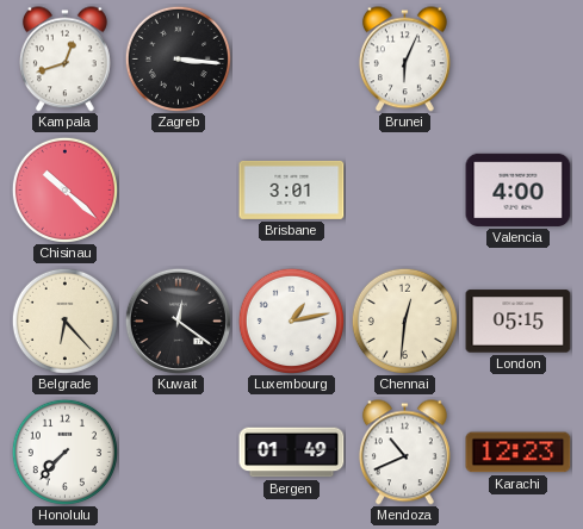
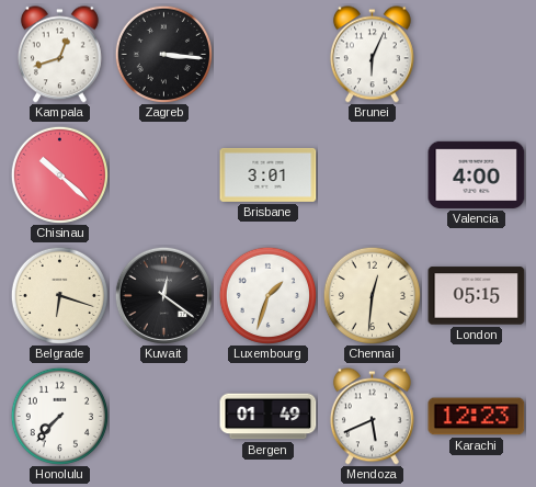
Belgrade: 6:23 -> 6:18 (59, 295)
Luxembourg: 1:13 -> 1:33 (267, 295)
Mendoza: 10:41 -> 5:41 (372, 417)
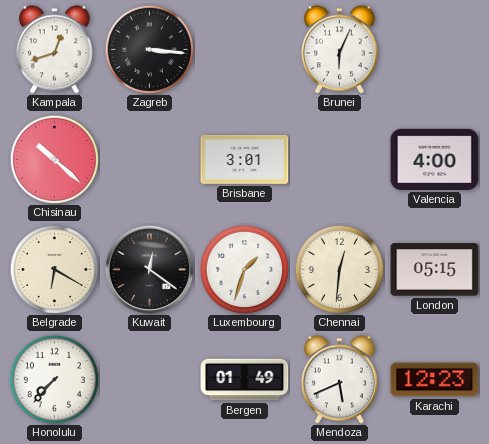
Belgrade: 6:18 -> 6:20 (54, 269)
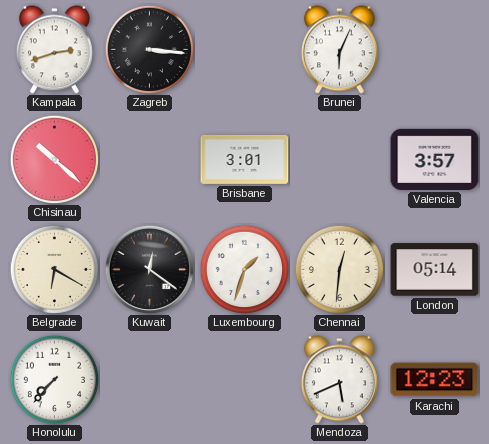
Kampala: 12:42 -> 2:42 (54, 50)
Valencia: 4:00 -> 3:57 (435, 159)
London: 05:15 -> 05:14 (435, 270)
Bergen: 01:49 -> none (245, 380)
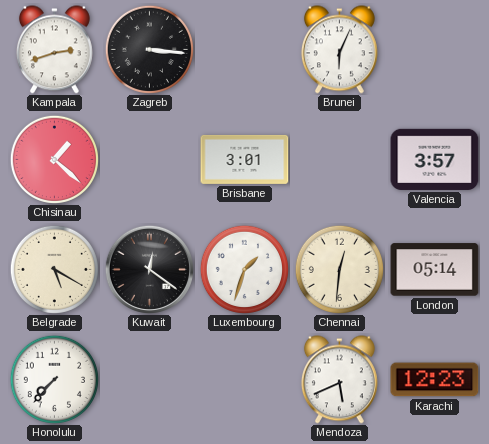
Chisinau: 10:22 -> 1:22 (54, 159)
Belgrade: 6:20 -> 5:20 (54, 269)
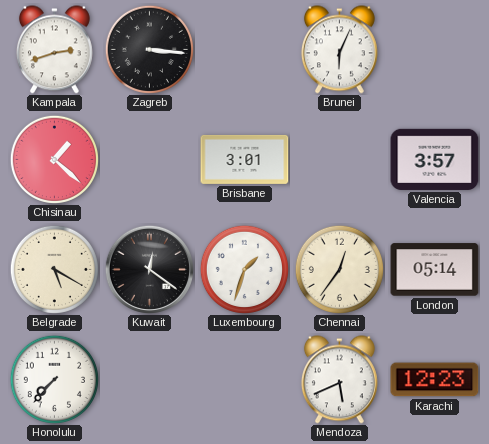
Chennai: 12:31 -> 12:36 (339, 269)
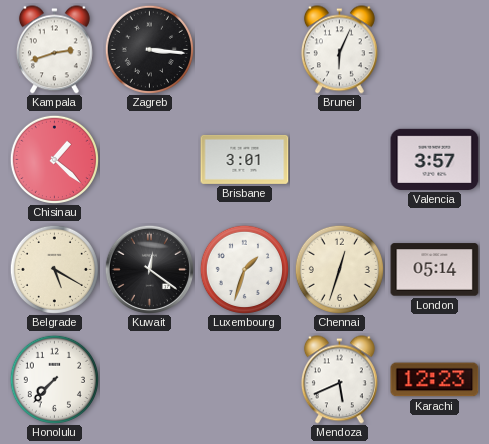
Chennai: 12:36 -> 12:33 (339, 269)
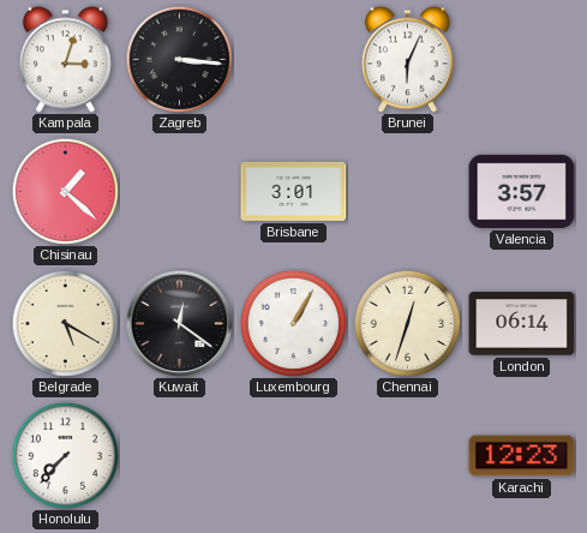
Kampala: 2:42 -> 3:03 (65, 60)
Luxembourg: 1:33 -> 1:05 (293, 323)
London: 05:14 -> 06:14 (522, 324)
Mendoza: 5:41 -> none (339, 380)
